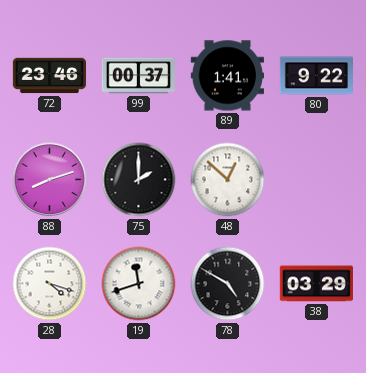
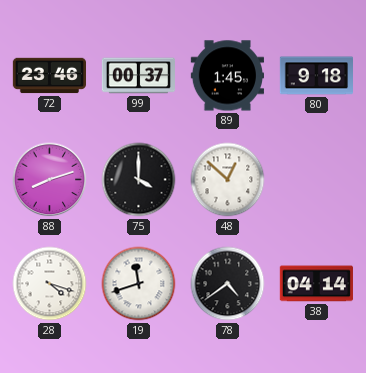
89: 1:41 -> 1:45 (227, 76)
80: 9:22 -> 9:18 (316, 76)
75: 2:00 -> 4:00 (139, 180)
78: 4:50 -> 4:39 (228, 284)
38: 03:29 -> 04:14 (316, 284)
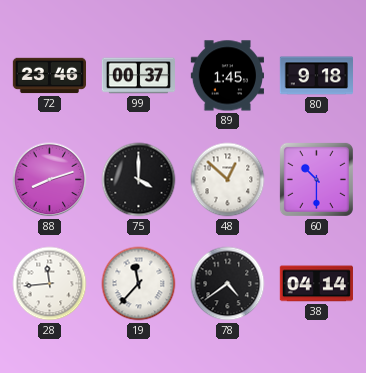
60: none -> 10:30 (316, 179)
28: 4:18 -> 11:44 (50, 284)
19: 11:42 -> 11:37 (139, 284)
